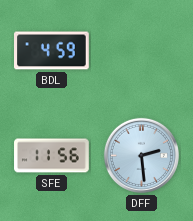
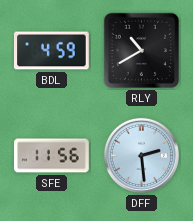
RLY: none -> 10:40 (142, 51)
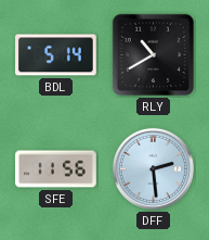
BDL: 4:59 -> 5:14 (56, 55)
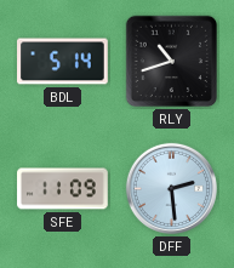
RLY: 10:40 -> 10:42 (172, 62)
SFE: 11:56 -> 11:09 (63, 189)
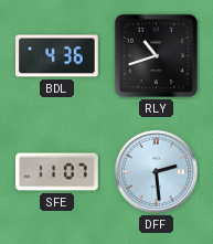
BDL: 5:14 -> 4:36 (57, 56)
SFE: 11:09 -> 11:07 (57, 172)
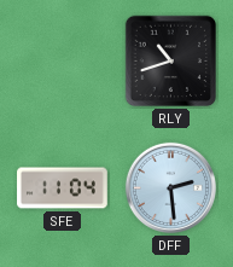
BDL: 4:36 -> none (57, 56)
SFE: 11:07 -> 11:04 (63, 188)
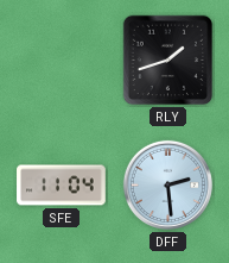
RLY: 10:42 -> 1:42 (168, 61)
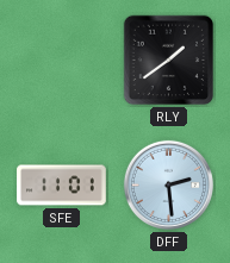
RLY: 1:42 -> 1:39 (169, 61)
SFE: 11:04 -> 11:01 (62, 186)
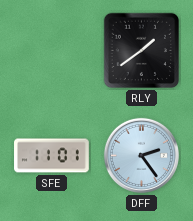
DFF: 2:29 -> 2:24 (141, 155)
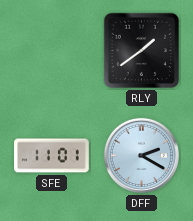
DFF: 2:24 -> 2:20 (141, 155)
